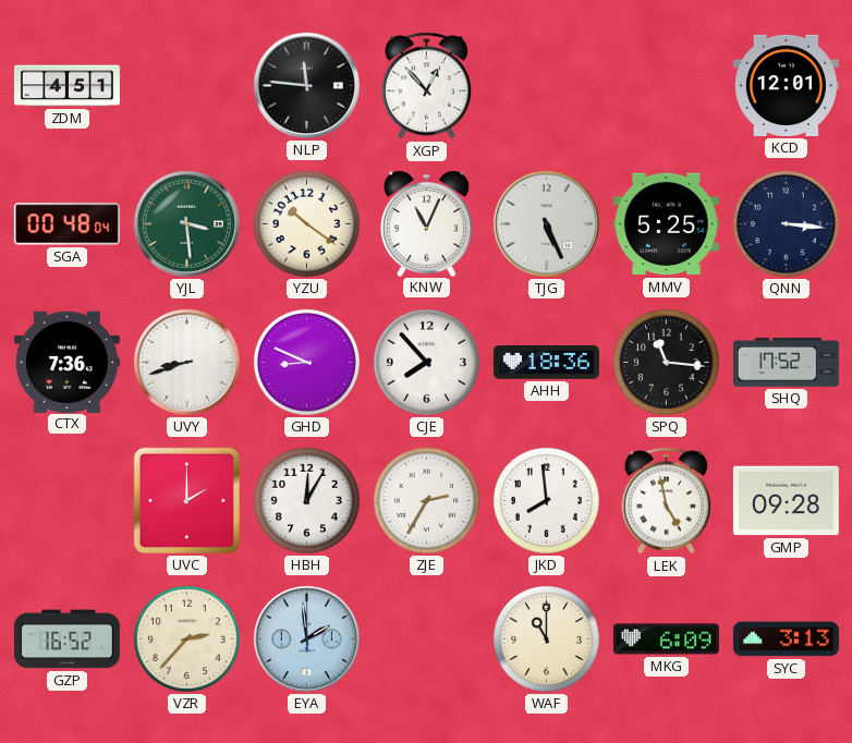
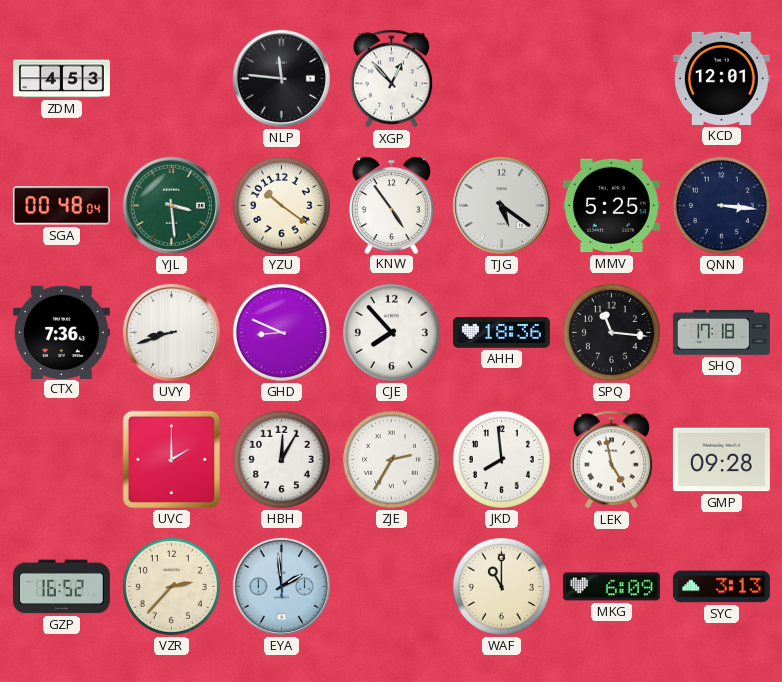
ZDM: 4:51 -> 4:53 (61, 79)
KNW: 11:04 -> 4:54 (391, 205)
TJG: 5:26 -> 5:21 (501, 205)
SHQ: 17:52 -> 17:18 (721, 333)
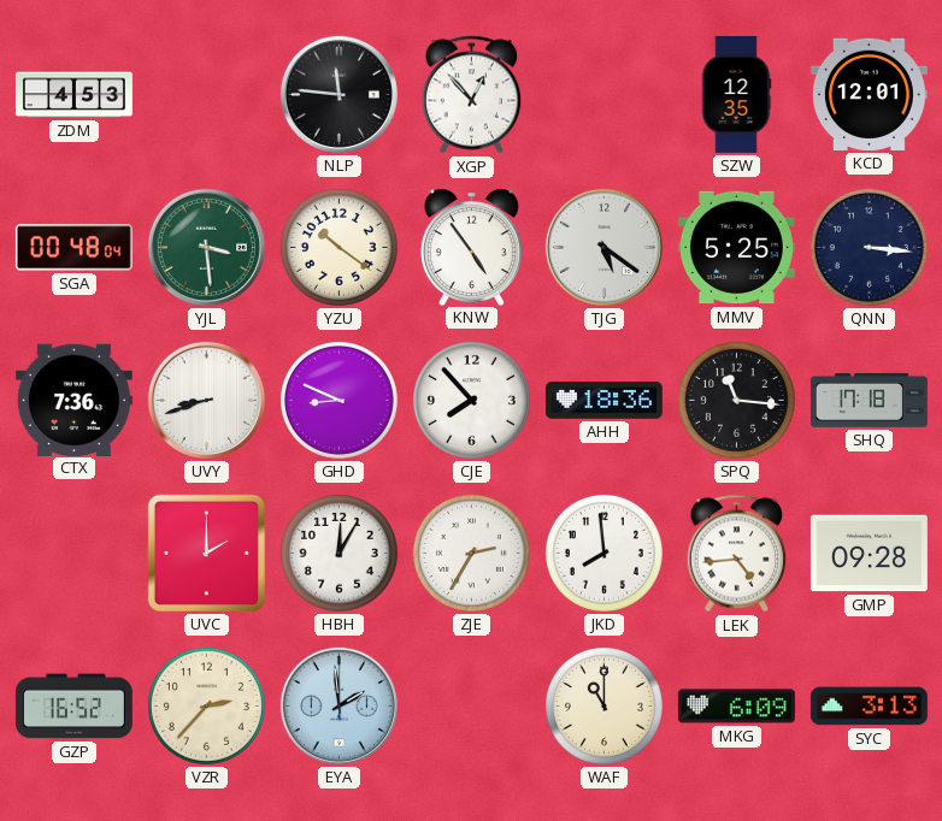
SZW: none -> 12:35 (736, 94)
LEK: 4:58 -> 4:44 (737, 554)
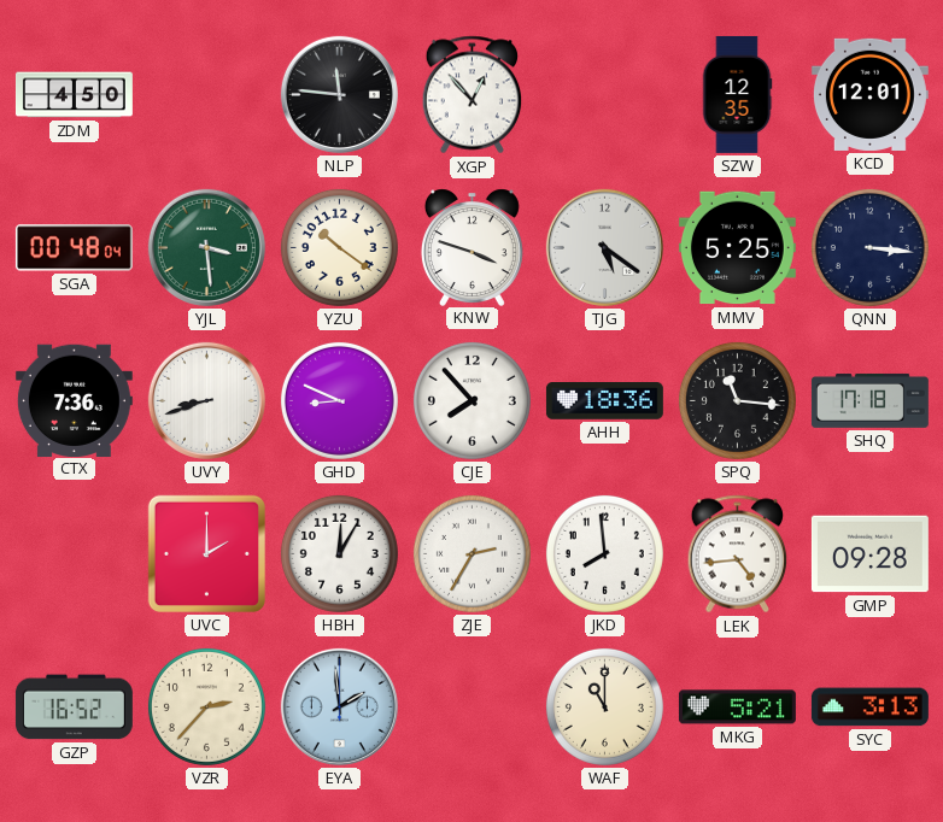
ZDM: 4:53 -> 4:50 (74, 95)
KNW: 4:54 -> 3:48 (471, 247)
MKG: 6:09 -> 5:21 (737, 707)
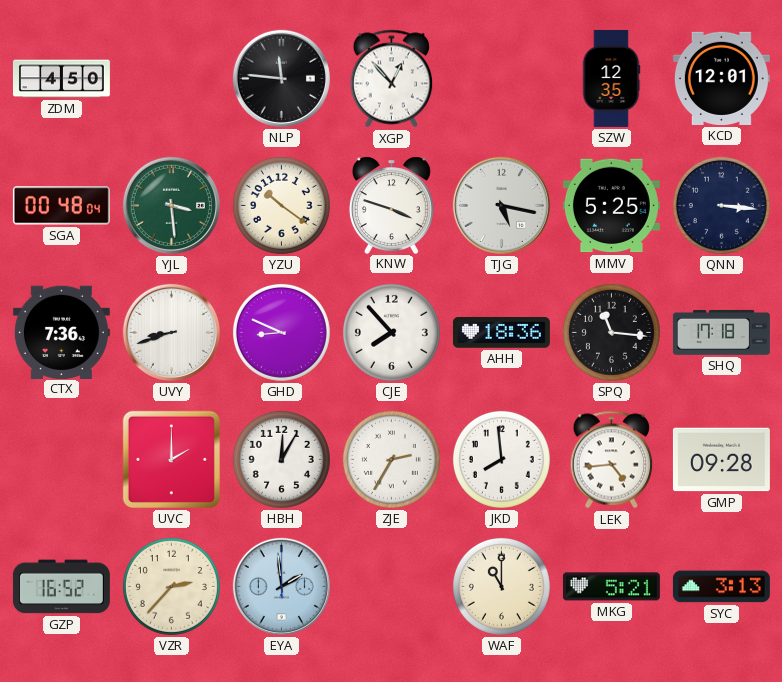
TJG: 5:21 -> 5:17 (501, 205)
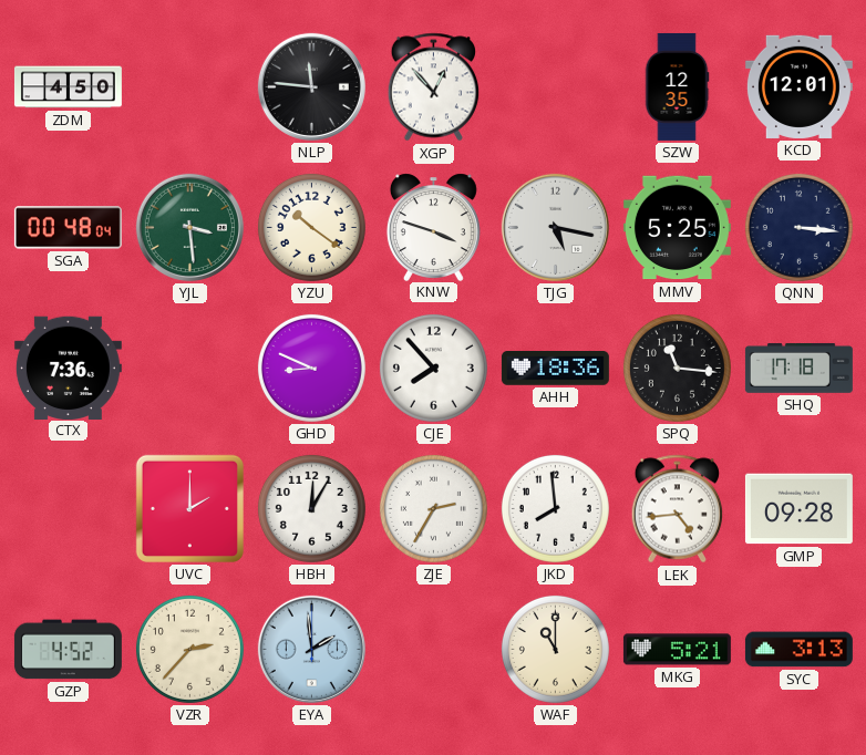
UVY: 8:42 -> none (171, 332)
GZP: 16:52 -> 4:52 (68, 650)
